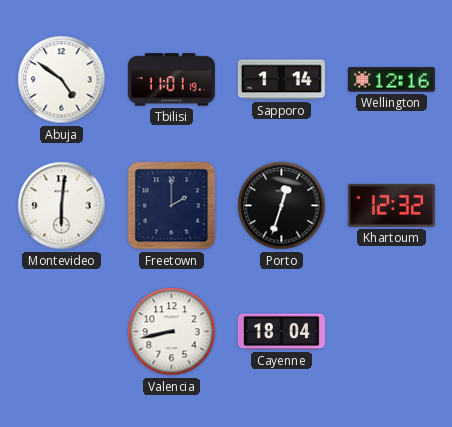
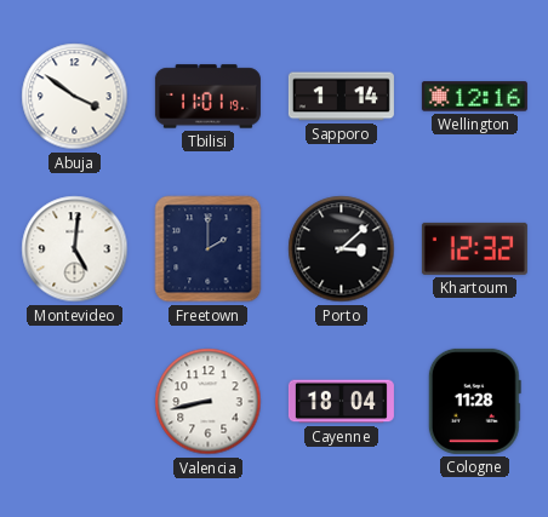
Abuja: 4:51 -> 3:51 (75, 97)
Montevideo: 6:01 -> 5:01 (75, 249)
Porto: 12:33 -> 3:08 (342, 249)
Cologne: none -> 11:28 (474, 401)
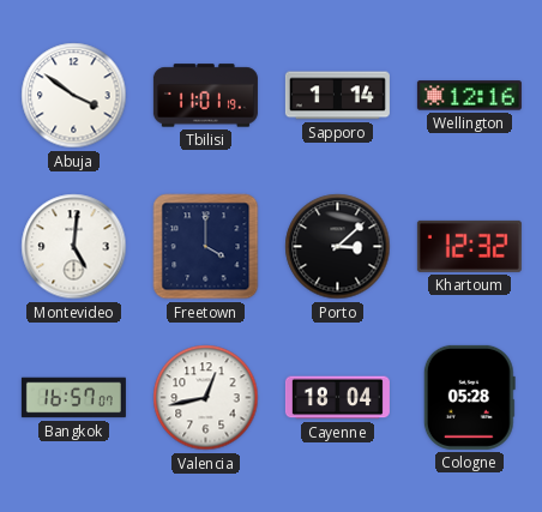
Freetown: 2:00 -> 4:00 (206, 247)
Bangkok: none -> 16:57 (73, 398)
Valencia: 8:43 -> 12:43 (206, 398)
Cologne: 11:28 -> 05:28 (469, 397)
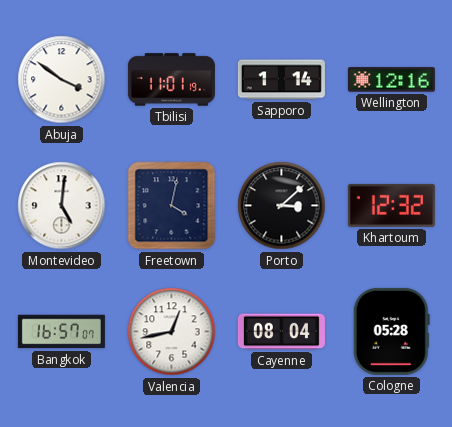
Freetown: 4:00 -> 4:02 (172, 206)
Cayenne: 18:04 -> 08:04 (281, 332)
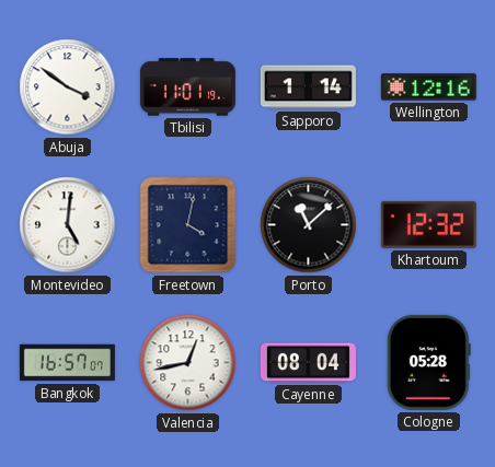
Porto: 3:08 -> 11:08 (309, 225)
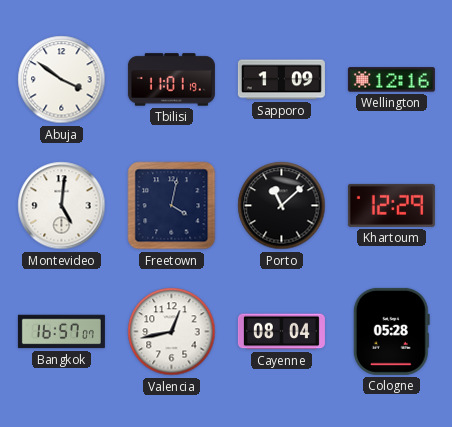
Sapporo: 1:14 -> 1:09 (281, 80)
Khartoum: 12:32 -> 12:29 (391, 205)
